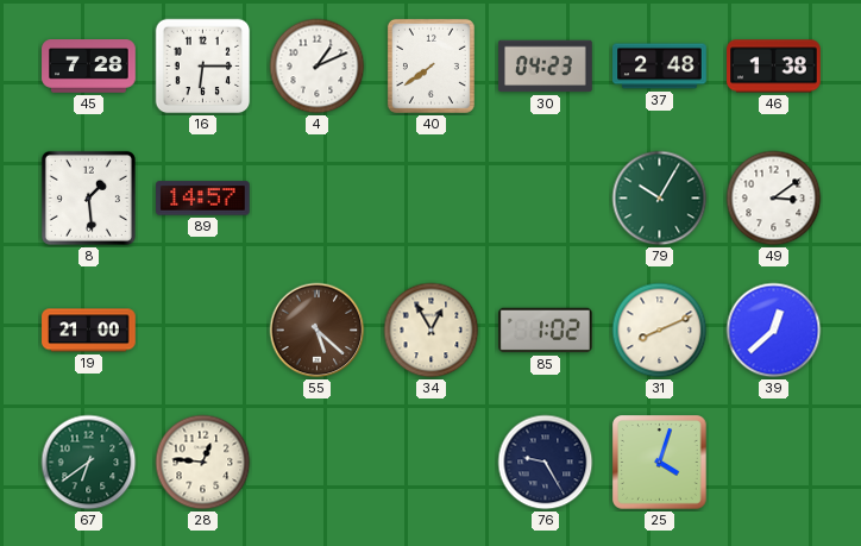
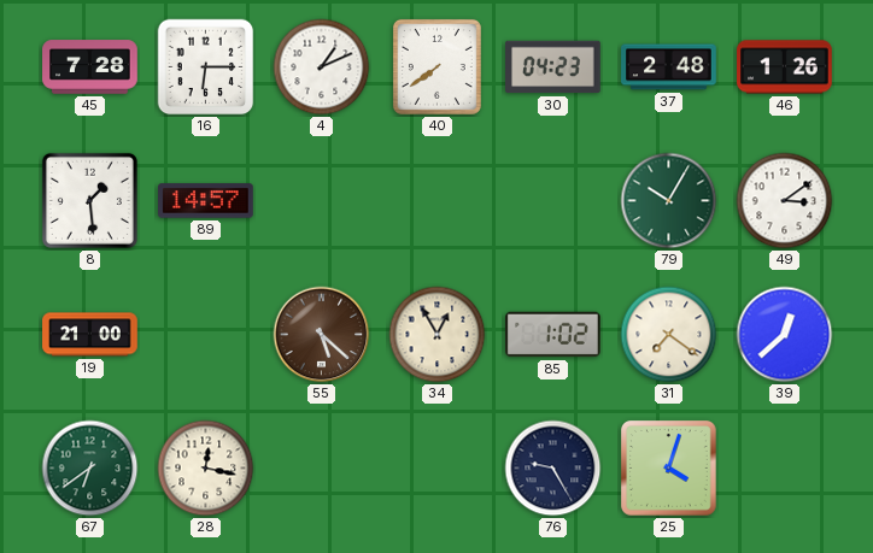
46: 1:38 -> 1:26 (785, 67)
31: 8:11 -> 7:21 (669, 335)
28: 12:46 -> 12:17 (206, 469)
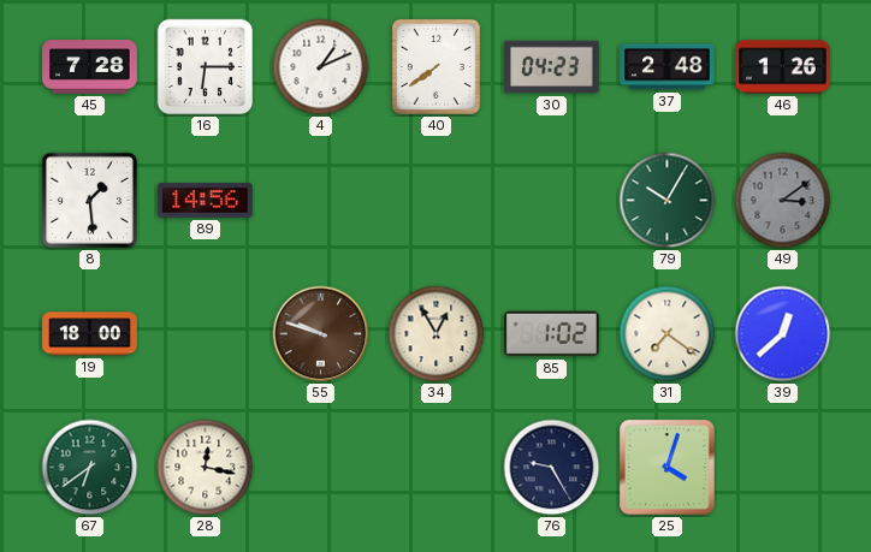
89: 14:57 -> 14:56 (206, 201)
49 dial: white -> grey (783, 201)
19: 21:00 -> 18:00 (90, 334)
55: 5:22 -> 9:48 (321, 334)
